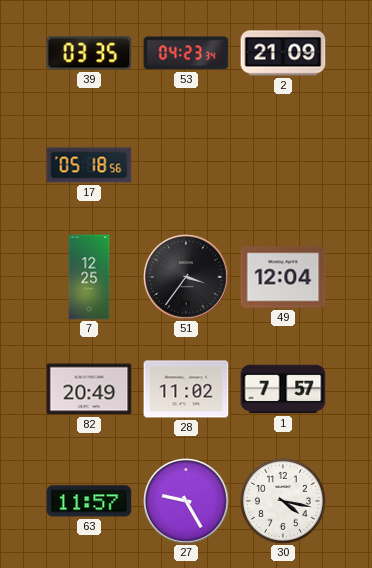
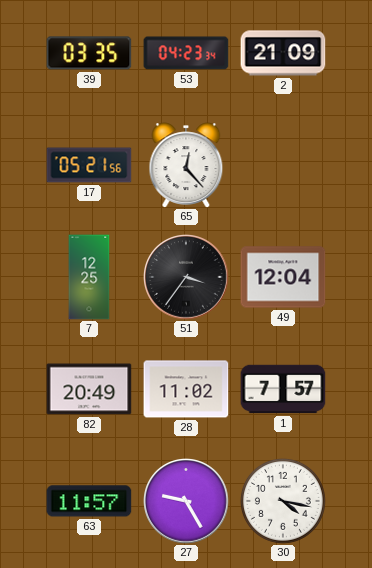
17: 05:18 -> 05:21 (89, 165)
65: none -> 12:23 (186, 165)
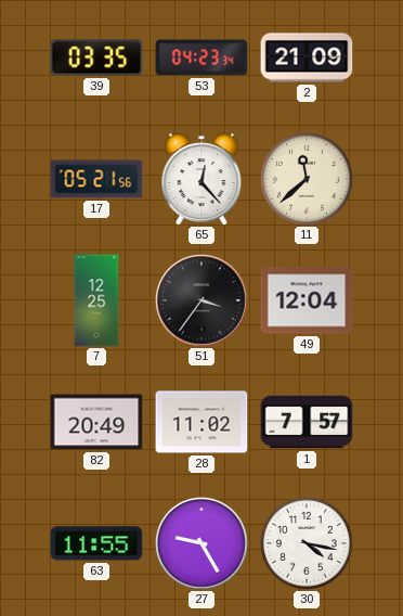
11: none -> 11:38 (307, 179)
63: 11:57 -> 11:55 (96, 543)
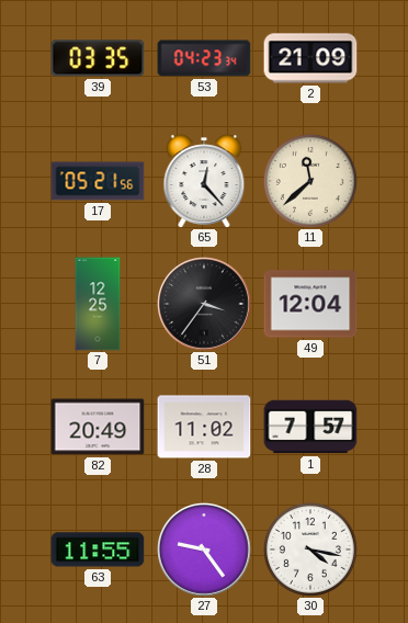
27: 9:25 -> 9:24 (205, 551)
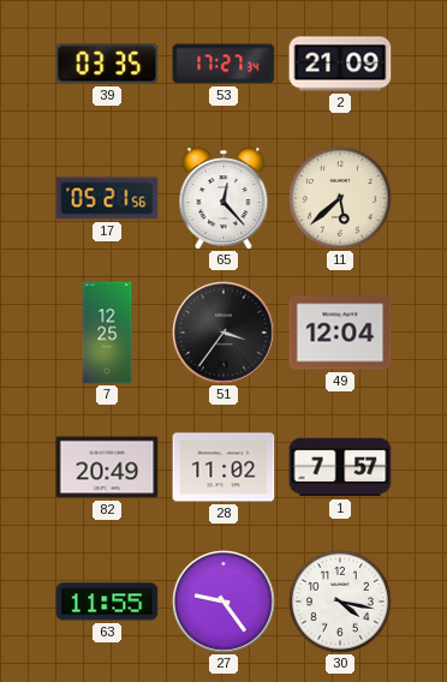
53: 04:23 -> 17:27 (223, 64)
11: 11:38 -> 5:38 (340, 198)
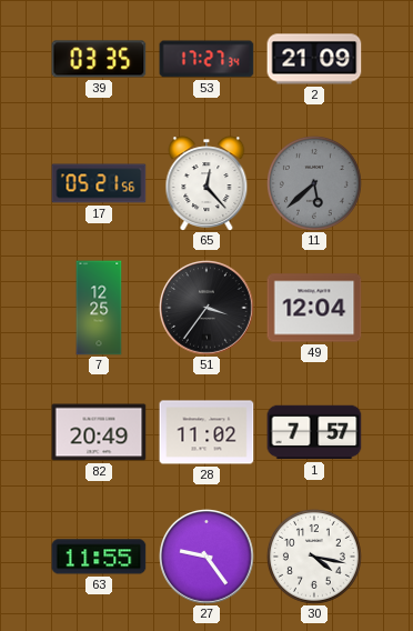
11 dial: cream -> grey (314, 183)
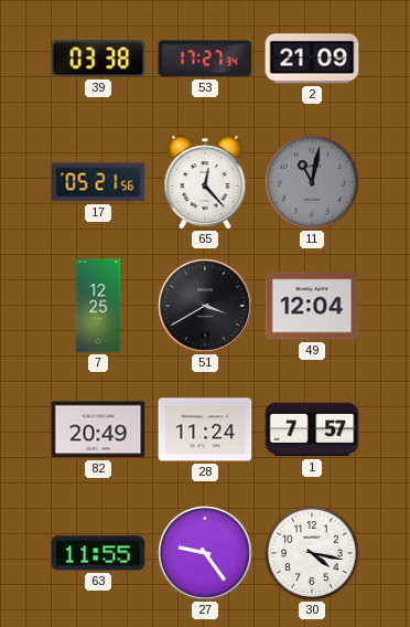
39: 03:35 -> 03:38 (98, 59)
11: 5:38 -> 11:02 (312, 182)
51: 3:36 -> 3:40 (206, 307)
28: 11:02 -> 11:24 (205, 429)
